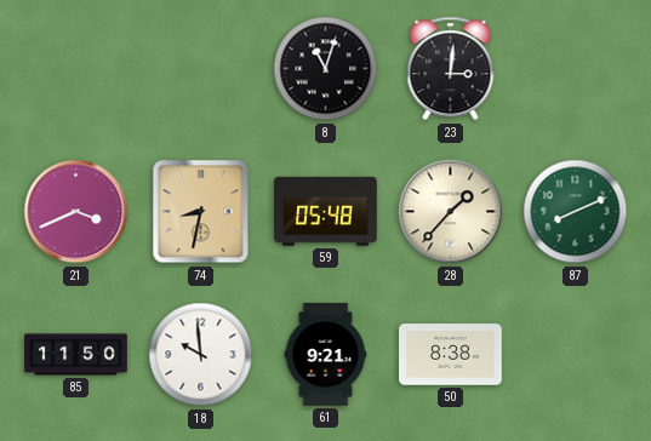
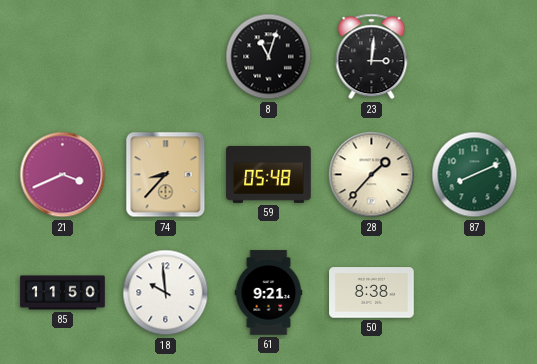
74: 8:32 -> 8:37 (166, 175)
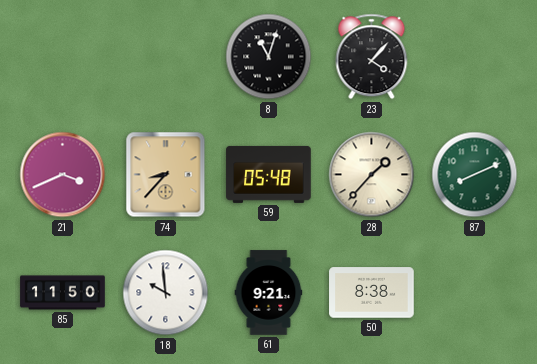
23: 3:01 -> 4:07 (372, 57)
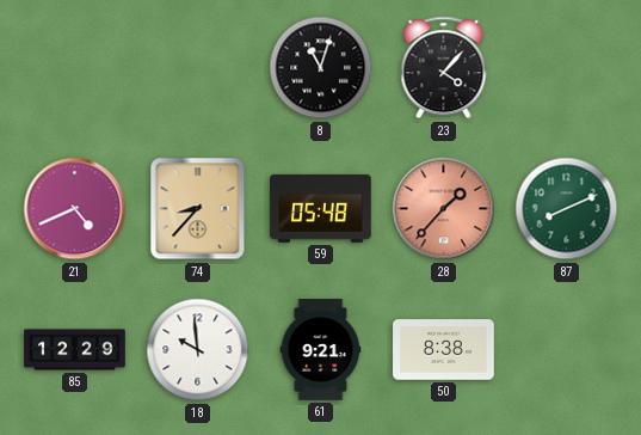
21: 3:41 -> 4:41 (75, 209)
28 dial: cream -> salmon (444, 209)
85: 11:50 -> 12:29 (75, 350)
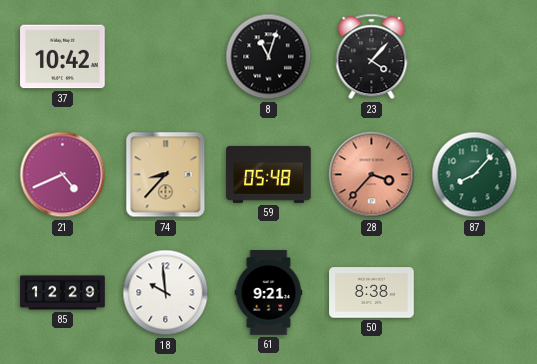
37: none -> 10:42 (63, 57)
28: 1:37 -> 3:37 (372, 175)
87: 8:11 -> 8:07 (475, 175)
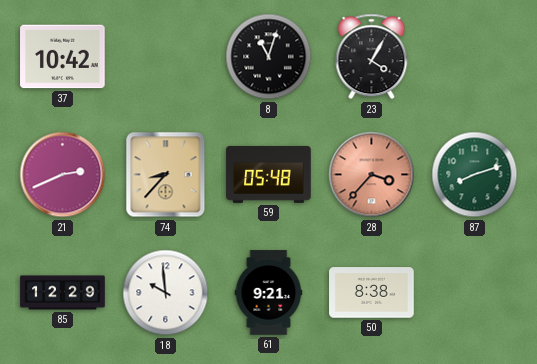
23: 4:07 -> 4:05 (372, 57)
21: 4:41 -> 2:41 (63, 175)
87: 8:07 -> 8:12 (475, 175)
